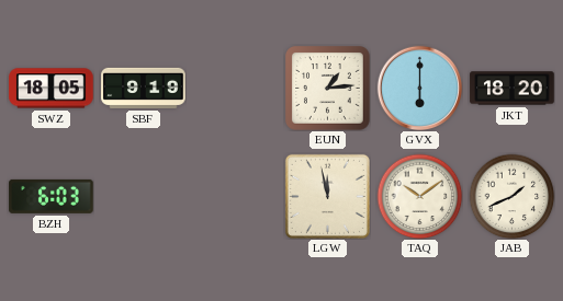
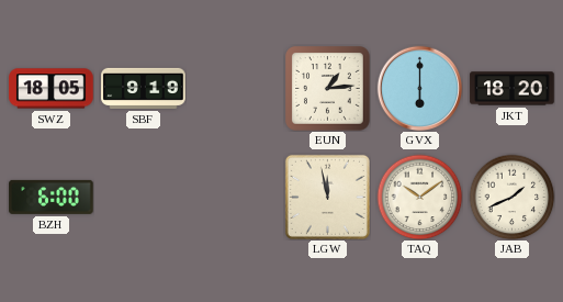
BZH: 6:03 -> 6:00 (52, 197)
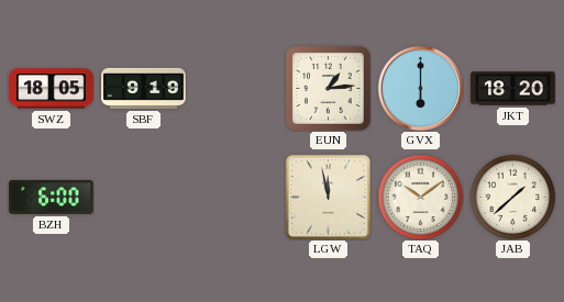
JAB: 1:41 -> 1:38 (512, 197)
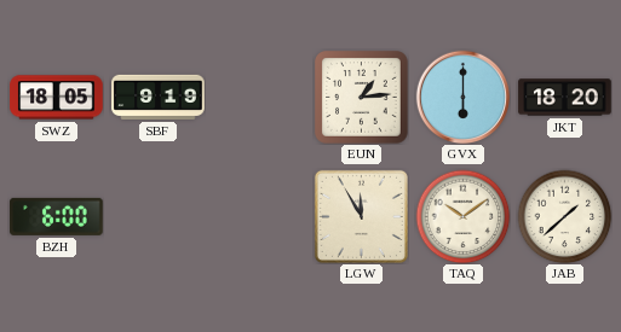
LGW: 11:58 -> 11:55 (361, 216)
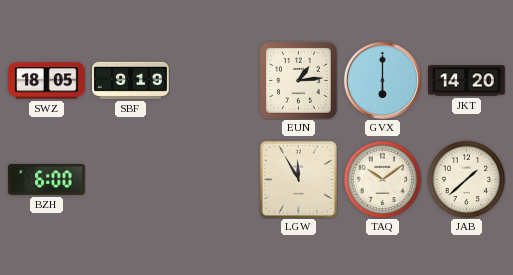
JKT: 18:20 -> 14:20 (467, 81)
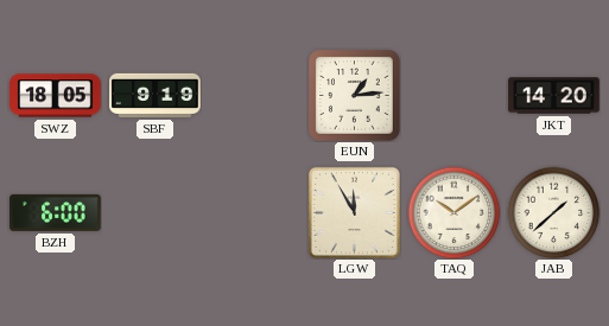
GVX: 6:00 -> none (382, 80)
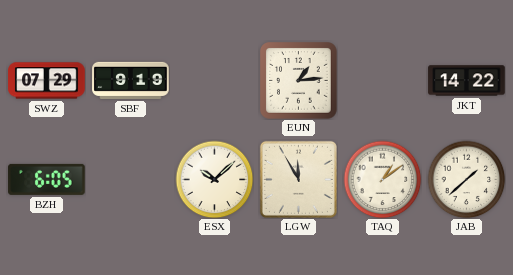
SWZ: 18:05 -> 07:29 (47, 81)
JKT: 14:20 -> 14:22 (467, 81)
BZH: 6:00 -> 6:05 (47, 179)
ESX: none -> 10:08 (214, 179)
TAQ: 10:09 -> 1:09 (382, 179)
